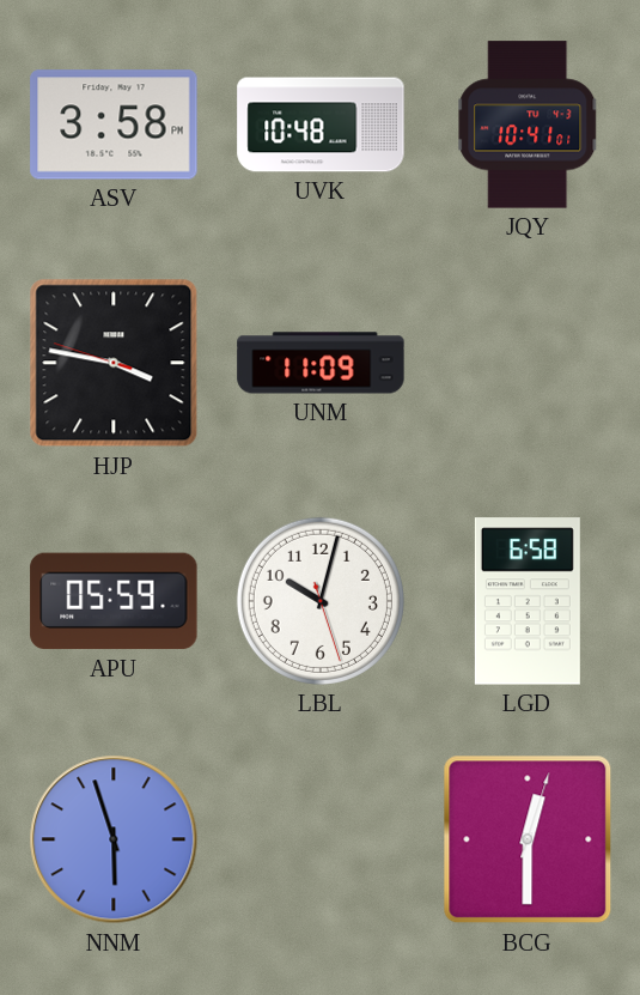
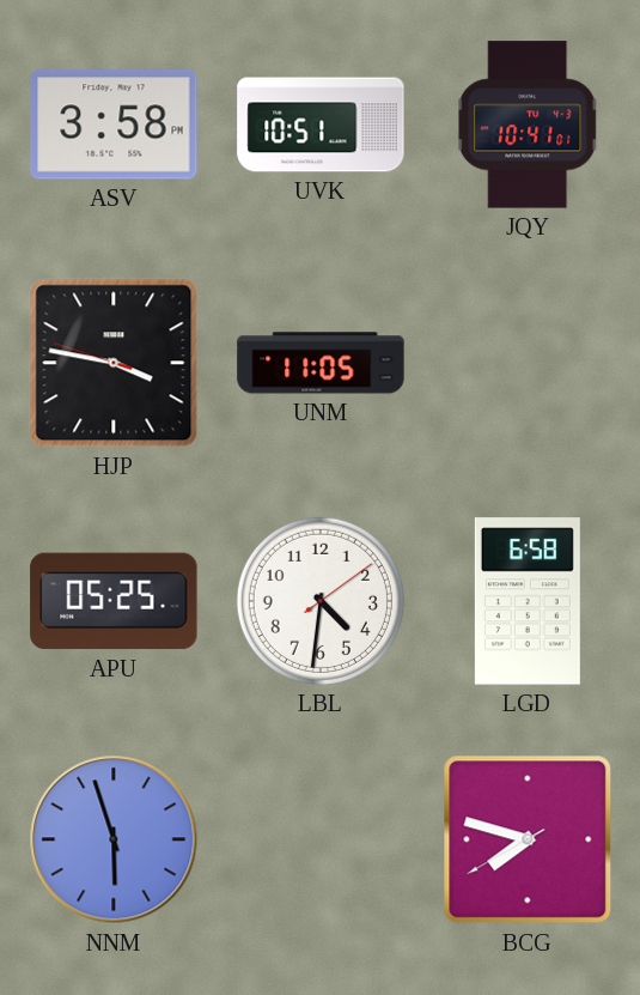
UVK: 10:48 -> 10:51 (321, 125)
UNM: 11:09 -> 11:05 (321, 363)
APU: 05:59 -> 05:25 (114, 601)
LBL: 10:02 -> 4:31 (321, 601)
BCG: 12:30 -> 7:47 (528, 839)
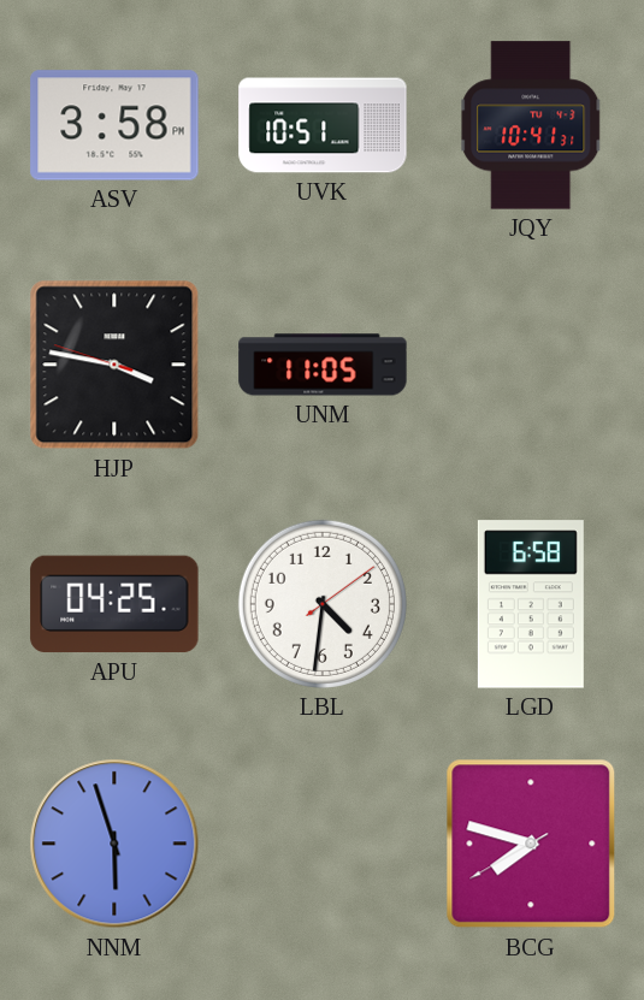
JQY: 10:41:01 -> 10:41:31 (531, 125)
APU: 05:25 -> 04:25 (114, 604)
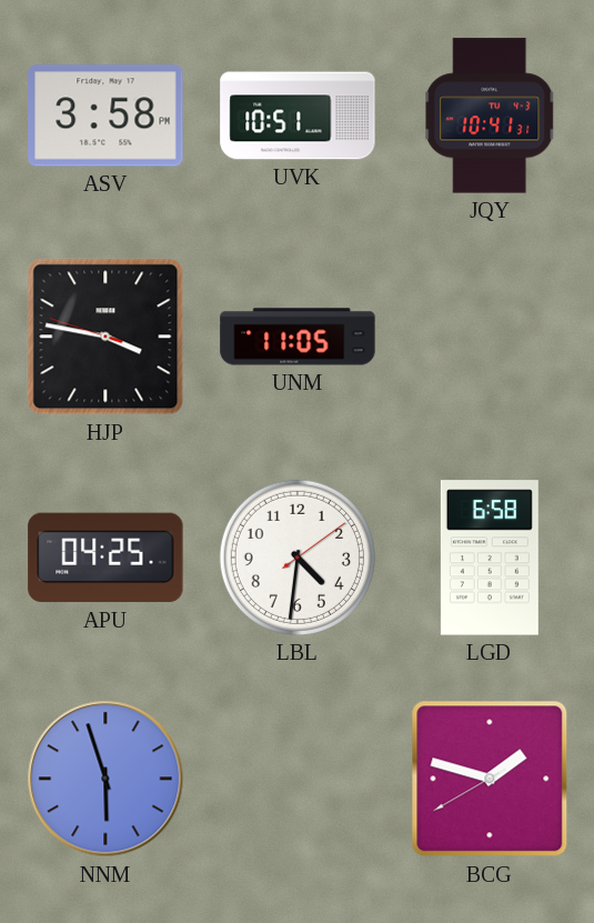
BCG: 7:47 -> 1:47 (490, 779)
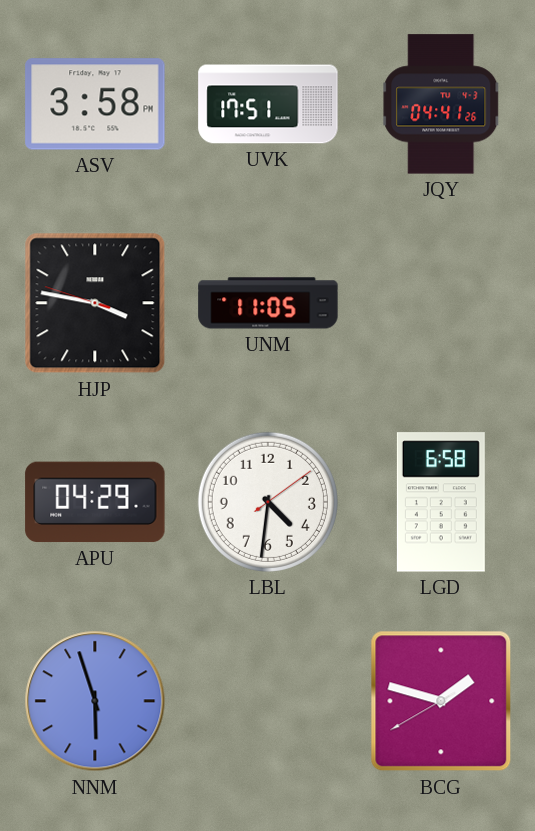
UVK: 10:51 -> 17:51 (268, 104)
JQY: 10:41 -> 04:41 (441, 104)
APU: 04:25 -> 04:29 (95, 502)
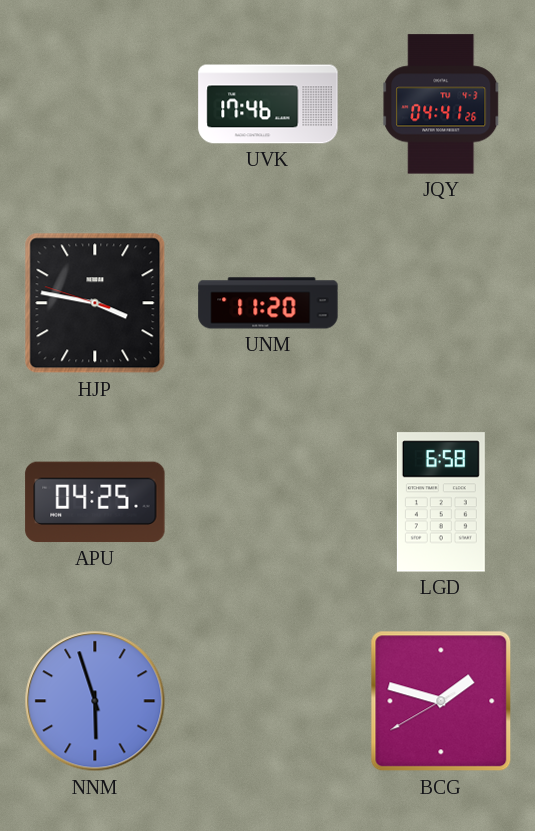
ASV: 3:58 -> none (95, 104)
UVK: 17:51 -> 17:46 (268, 104)
UNM: 11:05 -> 11:20 (268, 303)
APU: 04:29 -> 04:25 (95, 502)
LBL: 4:31 -> none (268, 502)
